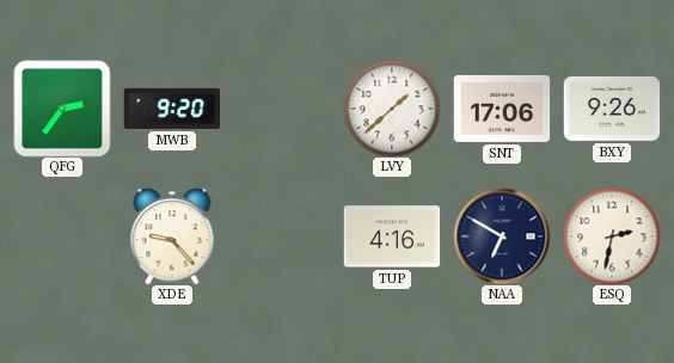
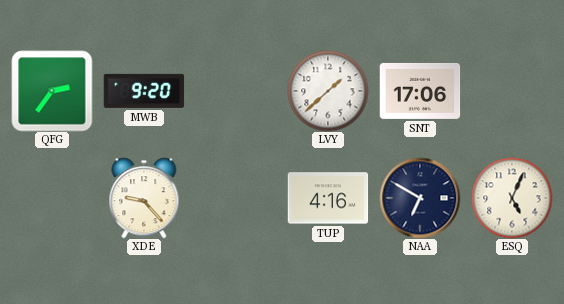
BXY: 9:26 -> none (612, 109)
ESQ: 2:32 -> 5:04 (512, 198)
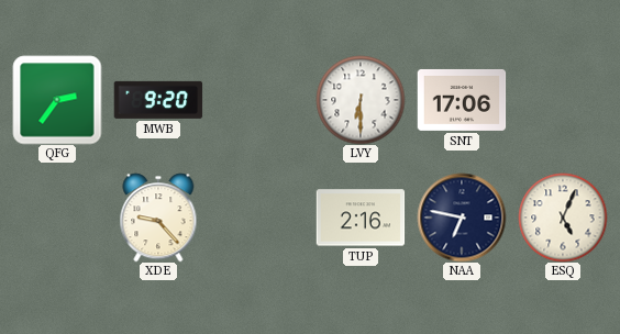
LVY: 1:38 -> 6:30 (361, 100)
TUP: 4:16 -> 2:16 (361, 218)
NAA: 6:50 -> 6:47 (462, 218)
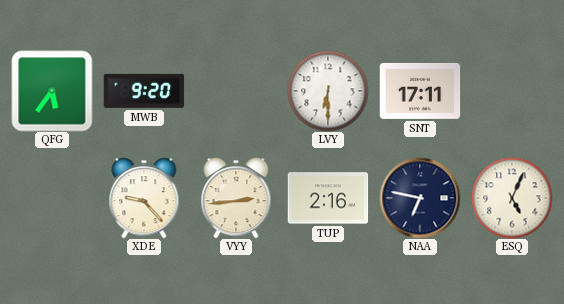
QFG: 2:36 -> 5:36 (52, 91)
SNT: 17:06 -> 17:11 (420, 91)
VYY: none -> 2:44 (236, 198)
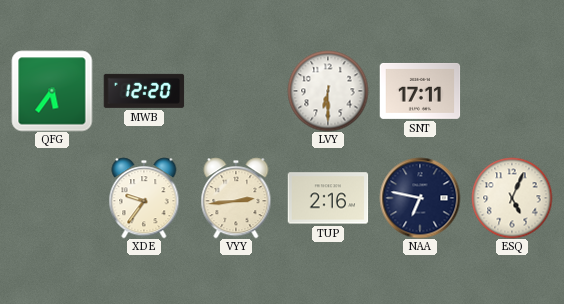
MWB: 9:20 -> 12:20 (144, 91)
XDE: 9:23 -> 9:36 (144, 198)
